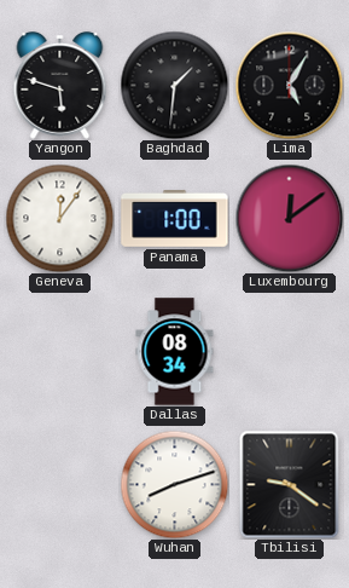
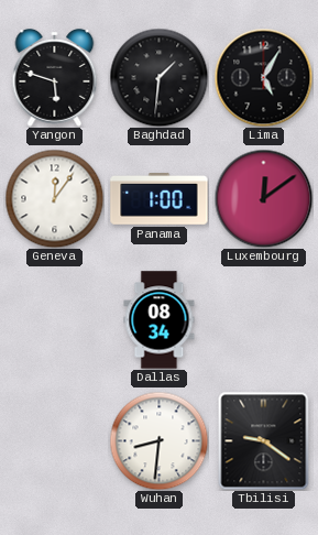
Wuhan: 8:12 -> 8:31 (158, 440)
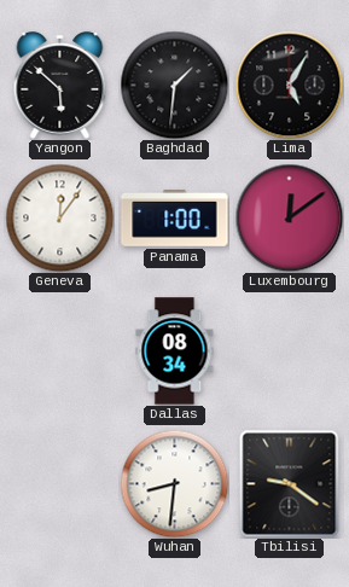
Yangon: 5:48 -> 5:52 (60, 85)
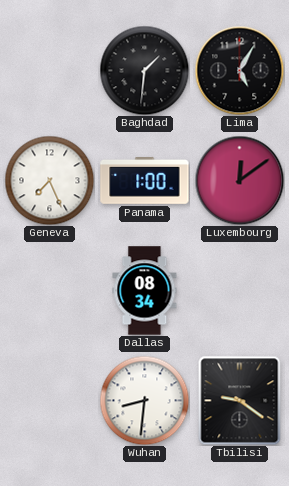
Yangon: 5:52 -> none (60, 85)
Geneva: 12:06 -> 7:26 (49, 180)
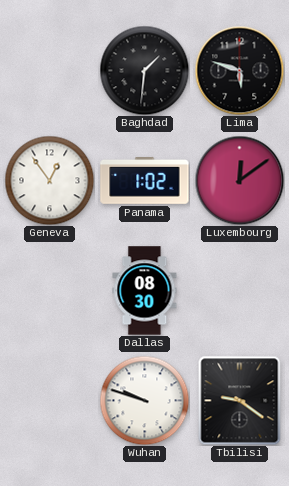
Lima: 5:05 -> 5:48 (239, 70)
Geneva: 7:26 -> 12:54 (49, 180)
Panama: 1:00 -> 1:02 (145, 181)
Dallas: 08:34 -> 08:30 (145, 291)
Wuhan: 8:31 -> 9:48 (144, 400)
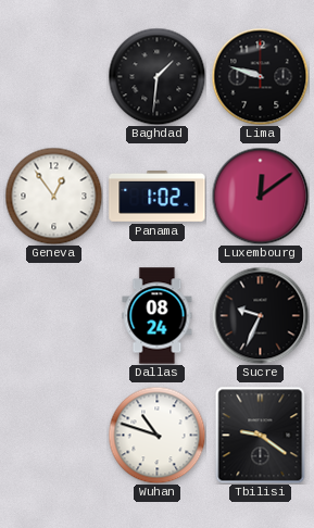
Lima: 5:48 -> 9:48 (260, 76)
Dallas: 08:30 -> 08:24 (158, 316)
Sucre: none -> 9:34 (260, 315)
Wuhan: 9:48 -> 10:48 (156, 435)
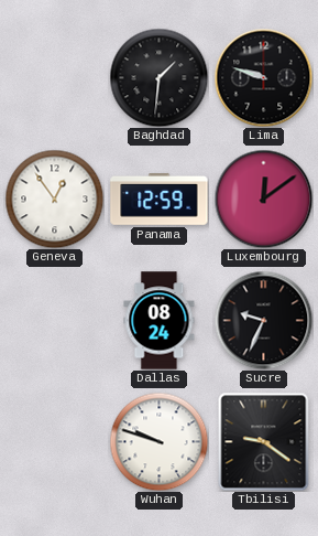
Panama: 1:02 -> 12:59 (160, 200)
Wuhan: 10:48 -> 9:48 (158, 441)
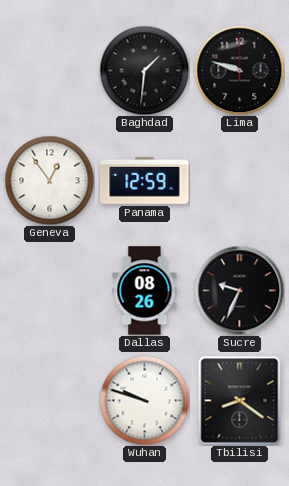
Luxembourg: 12:09 -> none (263, 199)
Dallas: 08:24 -> 08:26 (145, 291)
Tbilisi: 9:21 -> 8:21 (240, 400)
